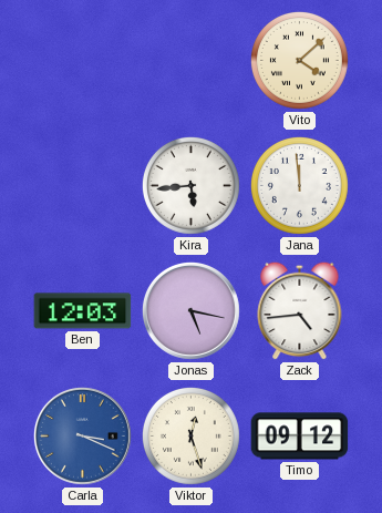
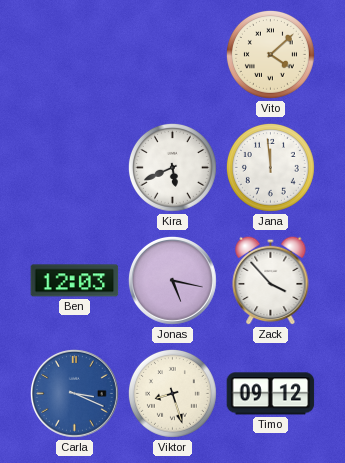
Kira: 5:44 -> 5:41 (172, 167)
Zack: 4:44 -> 3:53 (271, 280)
Viktor: 12:27 -> 8:27 (172, 393)
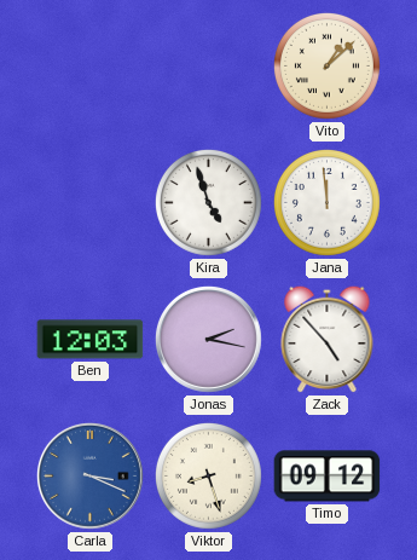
Vito: 4:08 -> 1:08 (326, 65)
Kira: 5:41 -> 4:57 (208, 202)
Jonas: 5:17 -> 2:17 (208, 339)
Zack: 3:53 -> 4:53 (328, 339)
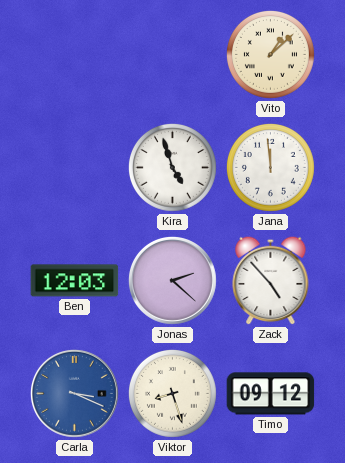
Jonas: 2:17 -> 2:22 (172, 280)
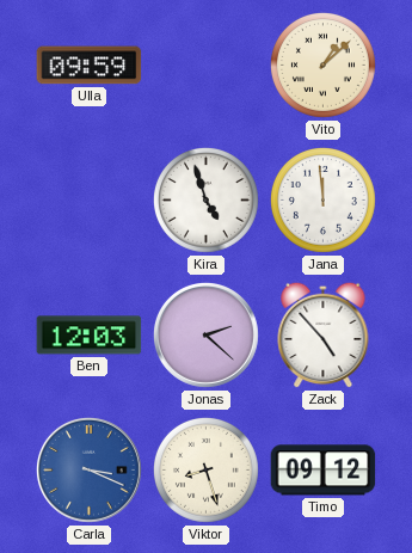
Ulla: none -> 09:59 (90, 66)
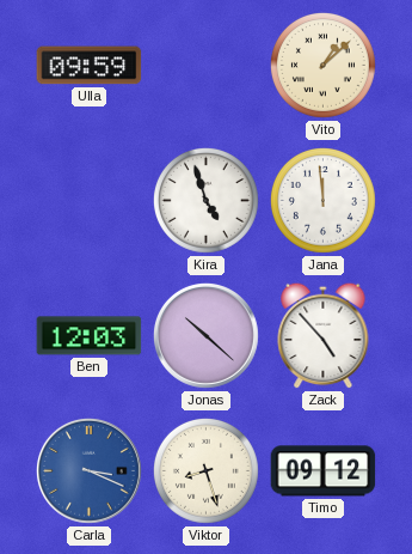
Jonas: 2:22 -> 10:22 (205, 335)
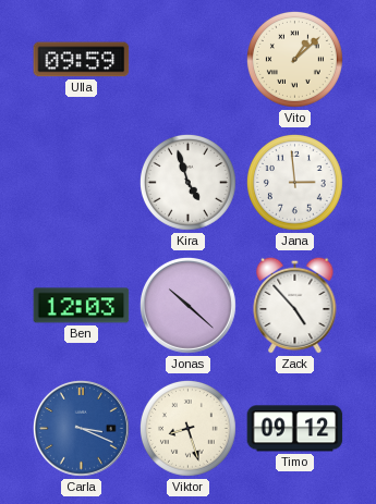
Jana: 11:59 -> 2:59 (294, 182)
